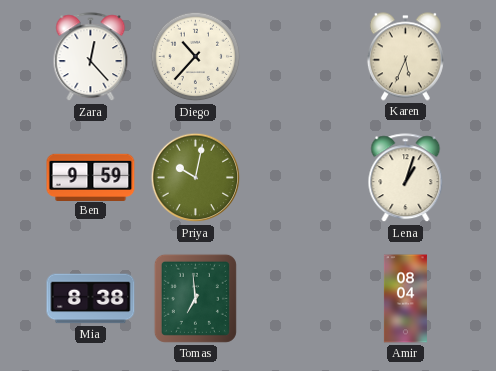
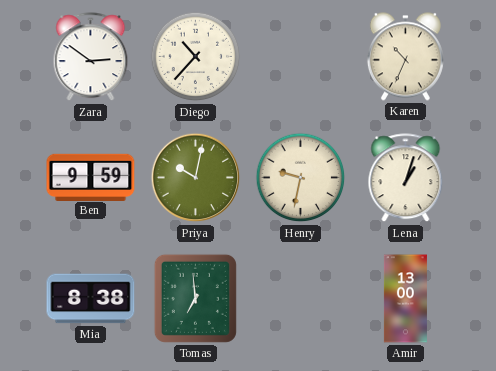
Zara: 12:23 -> 2:51 (91, 57)
Karen: 5:34 -> 10:34 (405, 57)
Henry: none -> 9:32 (301, 178)
Amir: 08:04 -> 13:00 (405, 299)
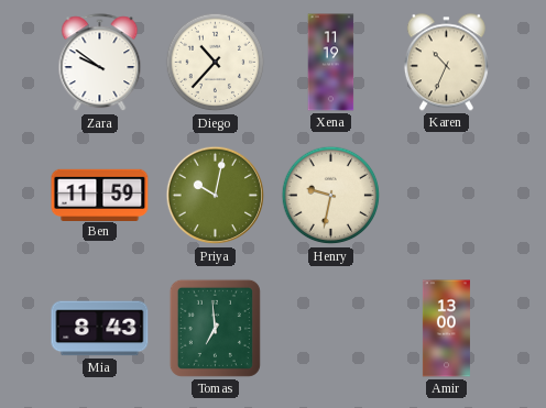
Zara: 2:51 -> 9:51 (100, 63)
Xena: none -> 11:19 (331, 63)
Ben: 9:59 -> 11:59 (100, 195)
Lena: 1:03 -> none (406, 178)
Mia: 8:38 -> 8:43 (100, 329)
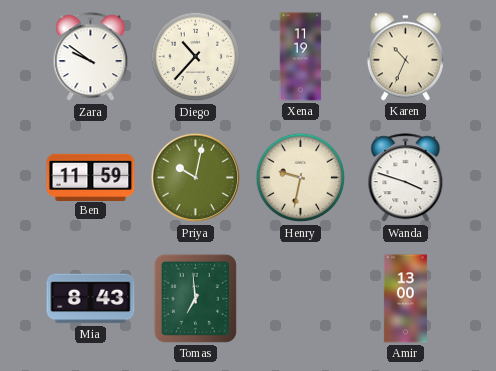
Wanda: none -> 3:48 (406, 178)
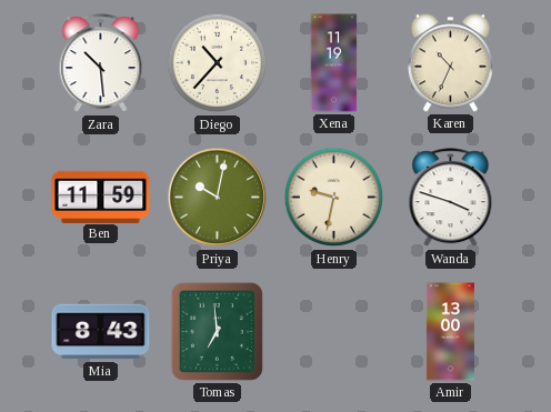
Zara: 9:51 -> 10:29 (101, 63)
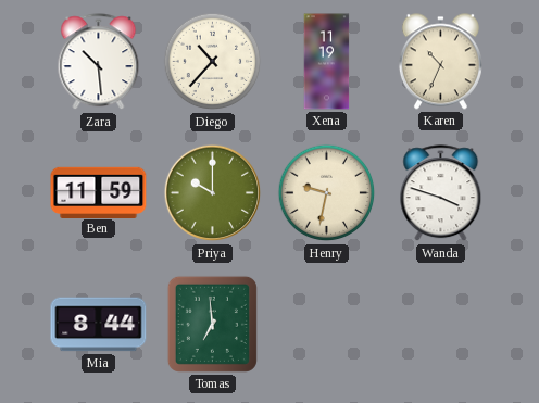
Priya: 10:02 -> 10:00 (213, 193)
Mia: 8:43 -> 8:44 (99, 325)
Amir: 13:00 -> none (450, 332)
